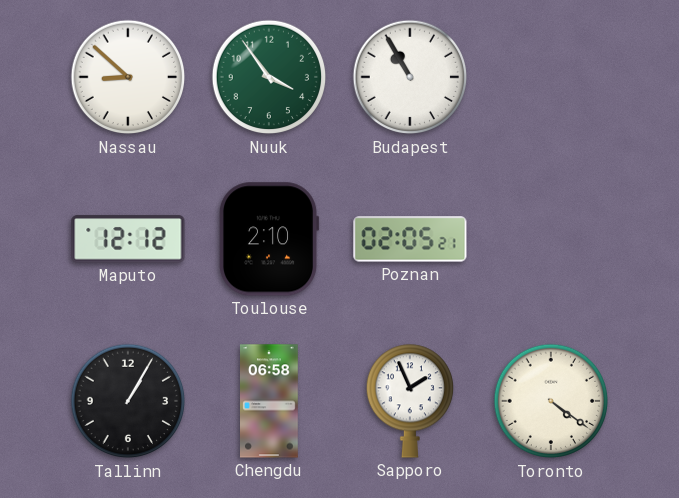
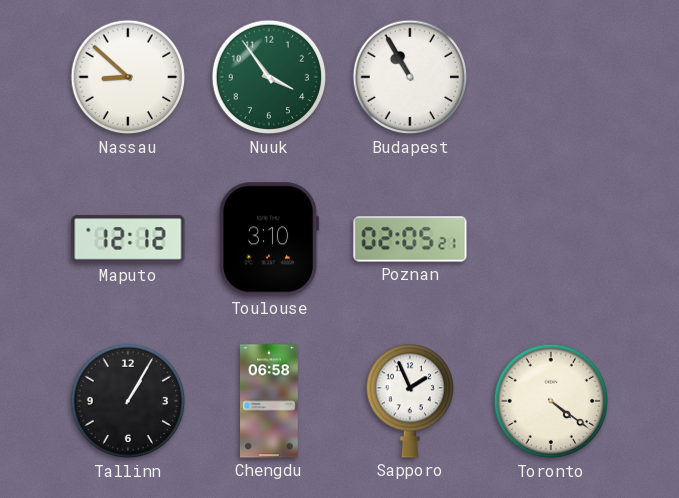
Toulouse: 2:10 -> 3:10 (269, 239)
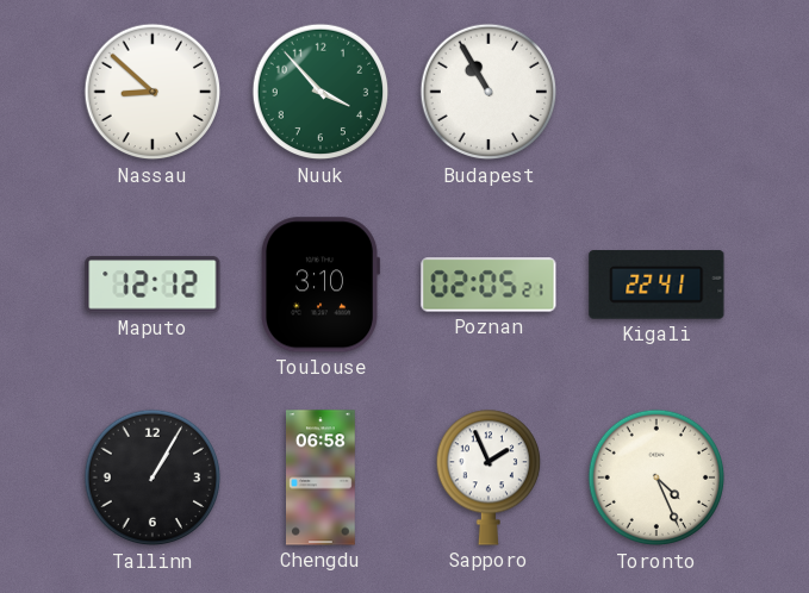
Nuuk: 3:54 -> 3:53 (321, 92)
Kigali: none -> 22:41 (656, 285)
Toronto: 4:21 -> 4:26 (656, 477)
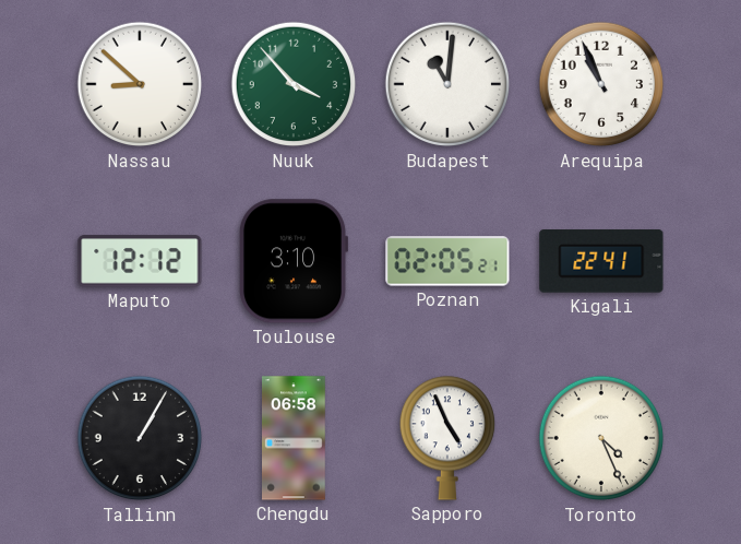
Budapest: 10:55 -> 11:01 (447, 84)
Arequipa: none -> 10:56 (601, 84)
Sapporo: 1:56 -> 4:56 (446, 438)
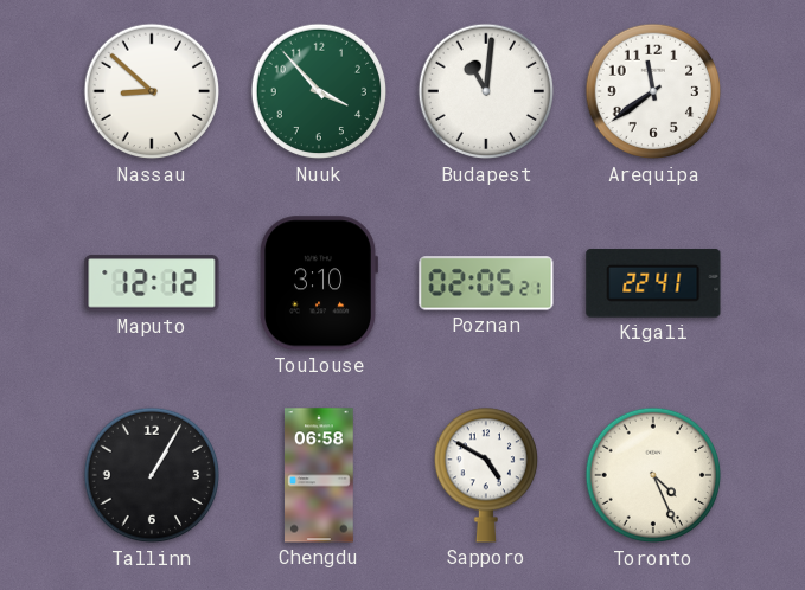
Arequipa: 10:56 -> 11:39 (653, 91)
Sapporo: 4:56 -> 4:50 (485, 475)
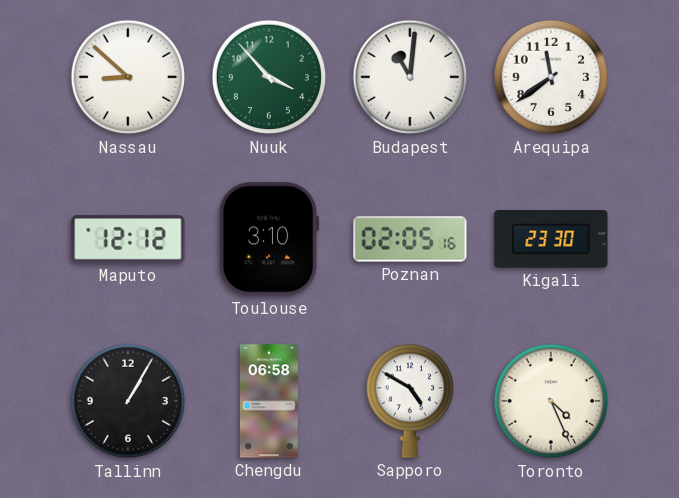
Poznan: 02:05:21 -> 02:05:16 (410, 239)
Kigali: 22:41 -> 23:30 (551, 239)
